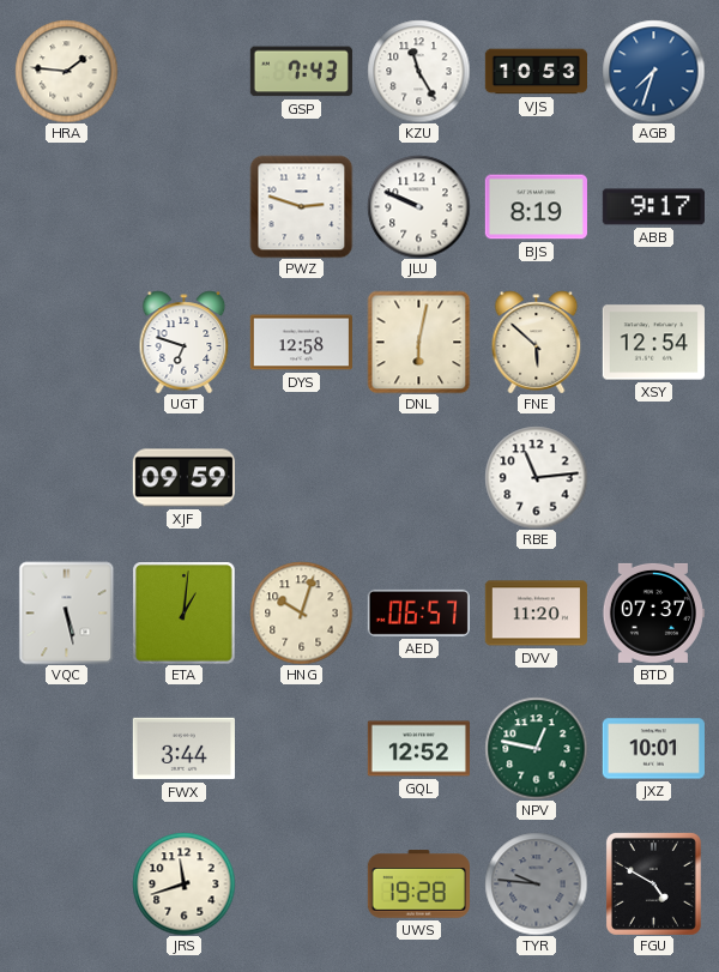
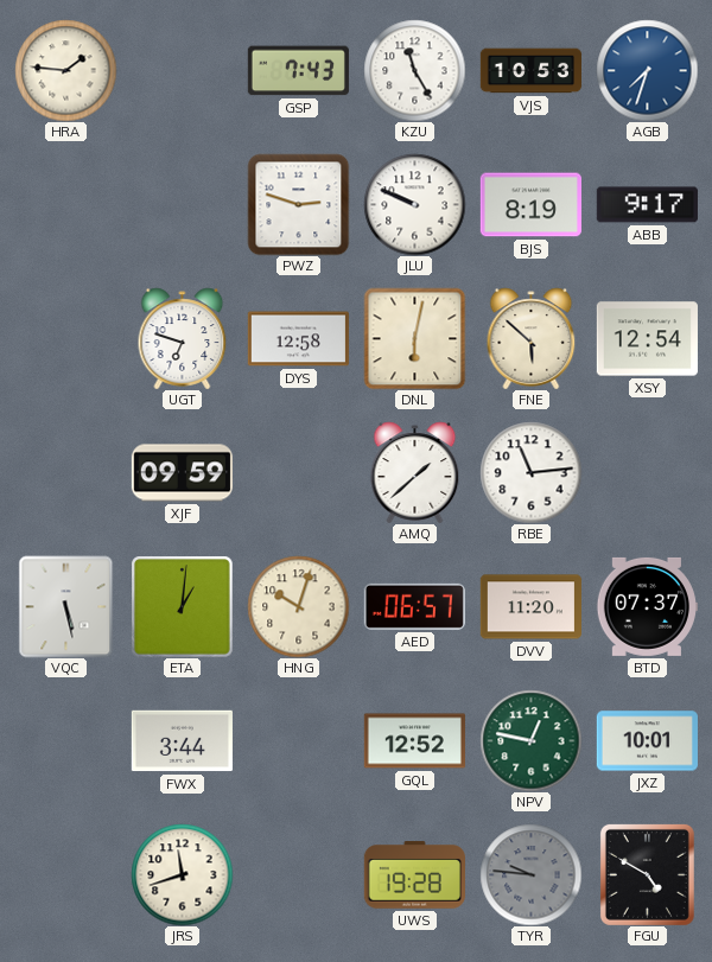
AMQ: none -> 1:38 (415, 472)
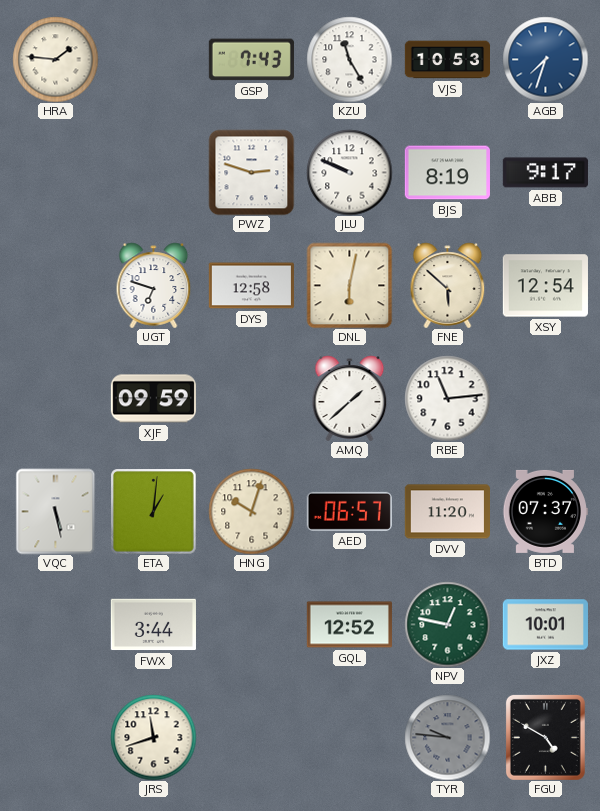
UWS: 19:28 -> none (414, 875)
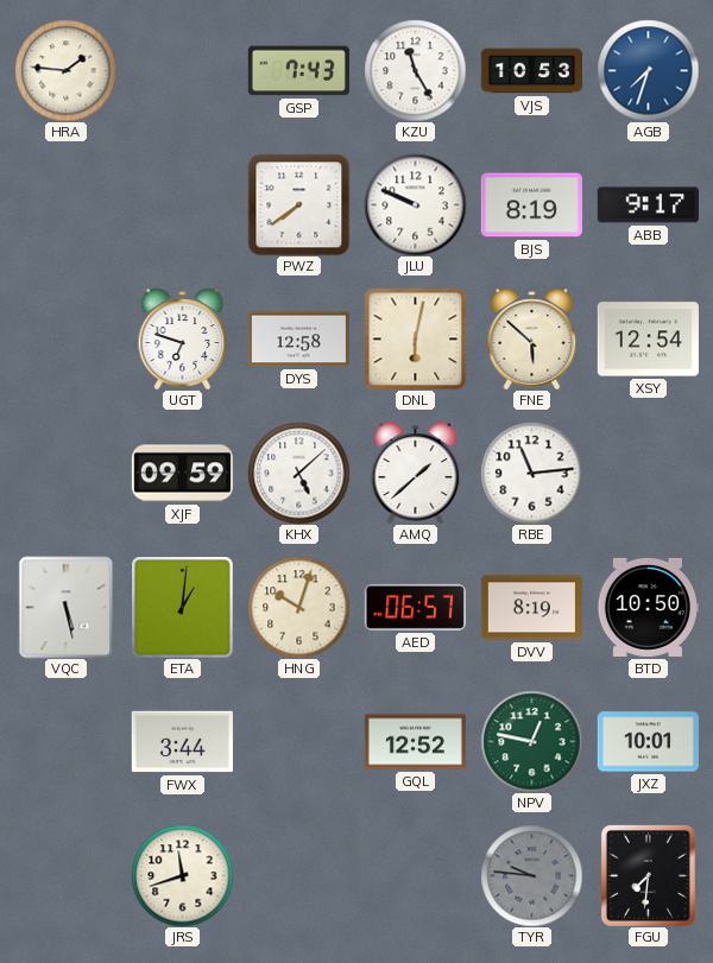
PWZ: 2:48 -> 7:39 (298, 204)
KHX: none -> 5:08 (298, 473)
DVV: 11:20 -> 8:19 (531, 608)
BTD: 07:37 -> 10:50 (648, 607)
FGU: 4:50 -> 7:31 (648, 875)
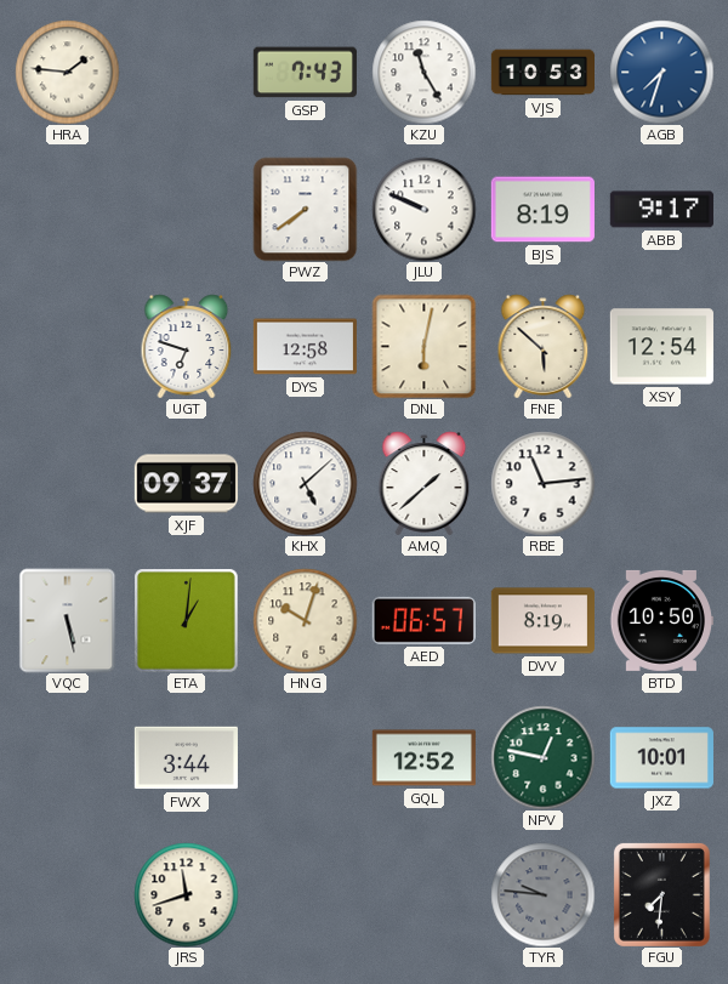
XJF: 09:59 -> 09:37 (186, 484)
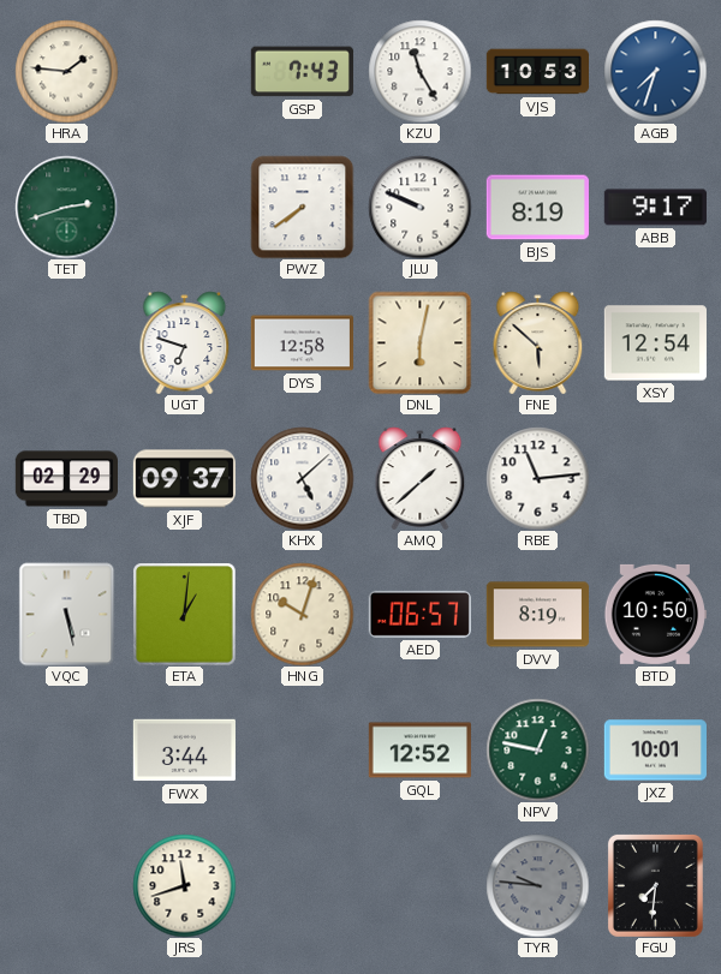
TET: none -> 2:42 (66, 207)
TBD: none -> 02:29 (66, 479)
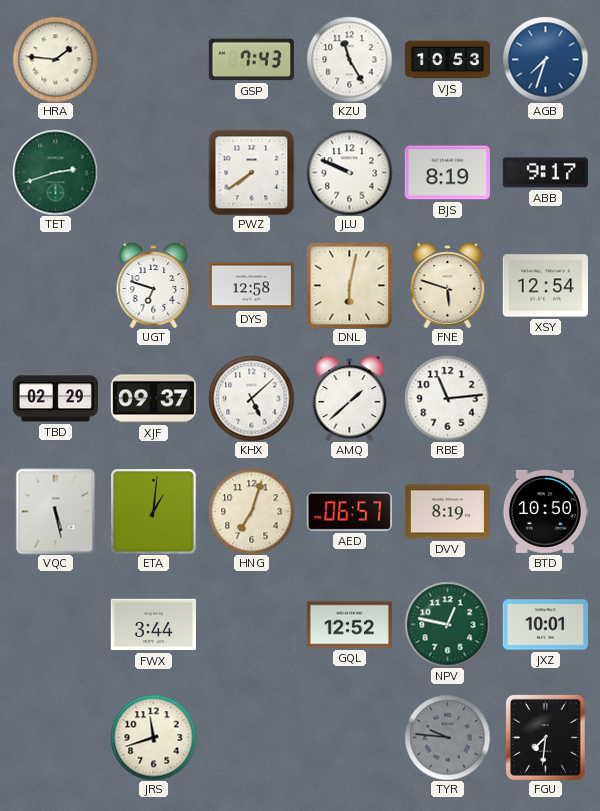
FNE: 5:52 -> 5:48 (448, 285)
HNG: 10:03 -> 7:03 (251, 511)
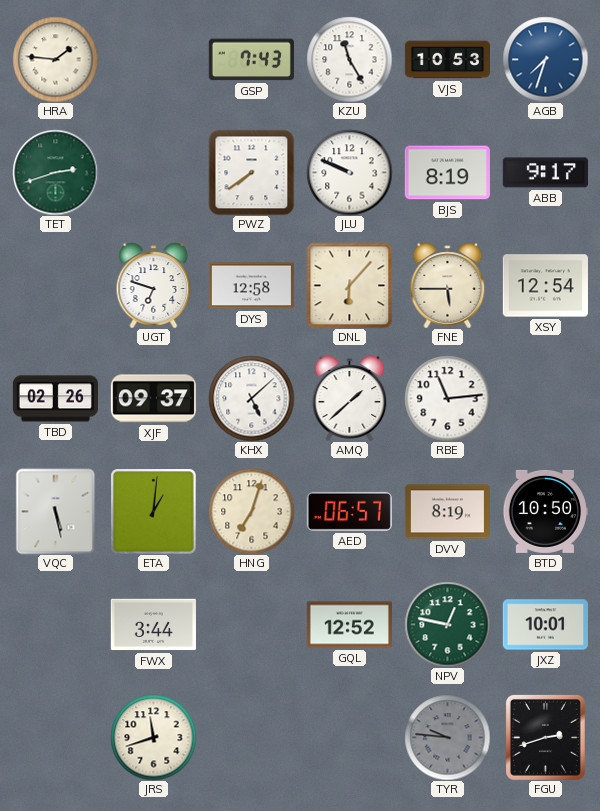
DNL: 6:02 -> 6:07 (349, 285)
FNE: 5:48 -> 5:45 (448, 285)
TBD: 02:29 -> 02:26 (55, 399)
FGU: 7:31 -> 2:42 (545, 737)
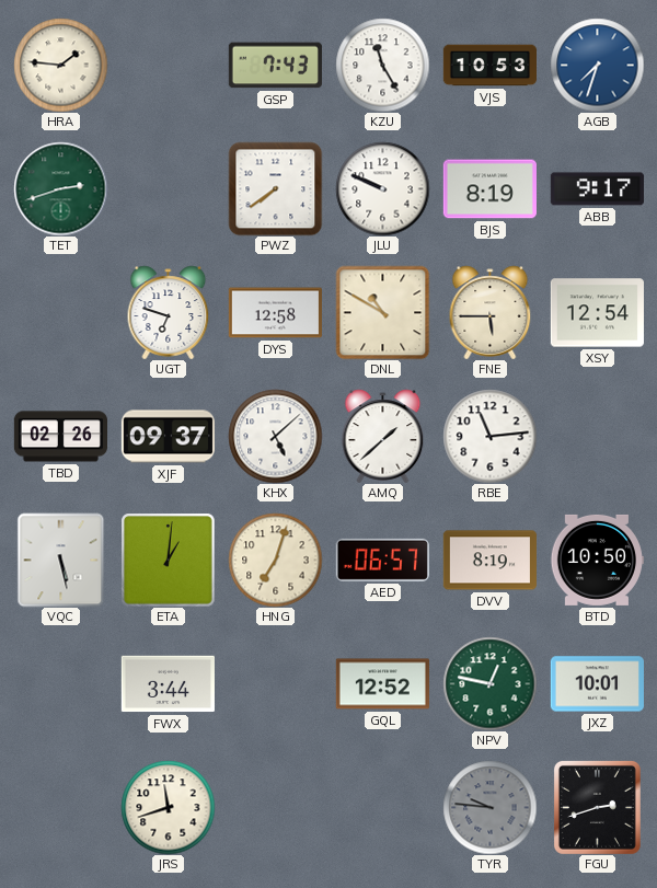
DNL: 6:07 -> 10:50 (382, 312)
